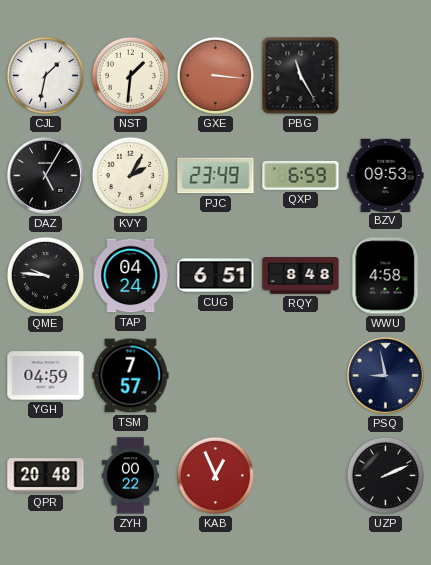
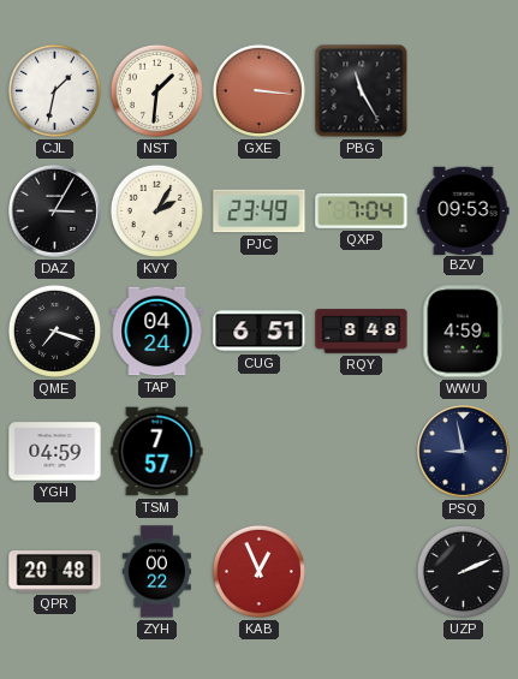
DAZ: 5:05 -> 3:05 (55, 212)
QXP: 6:59 -> 7:04 (362, 210)
QME: 9:46 -> 7:18 (54, 330)
WWU: 4:58 -> 4:59 (464, 332)
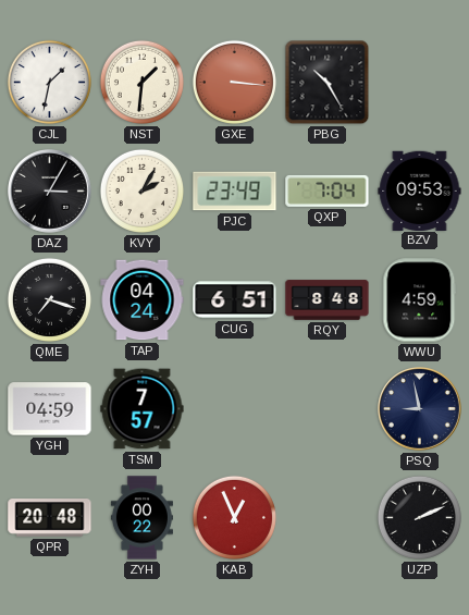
PBG: 11:25 -> 10:25 (328, 83)
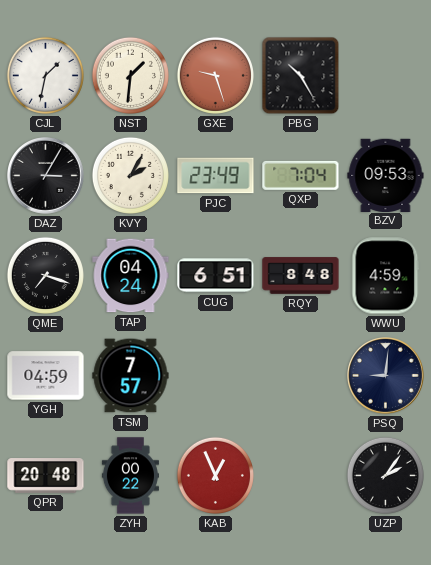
GXE: 3:16 -> 9:27 (215, 75)
PSQ: 8:58 -> 9:01 (386, 376)
UZP: 2:11 -> 2:06 (385, 475)
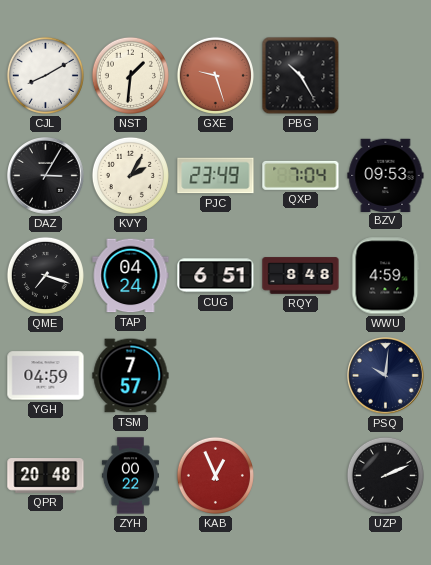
CJL: 1:32 -> 8:10 (45, 75)
PSQ: 9:01 -> 10:01 (386, 376)
UZP: 2:06 -> 2:11 (385, 475)
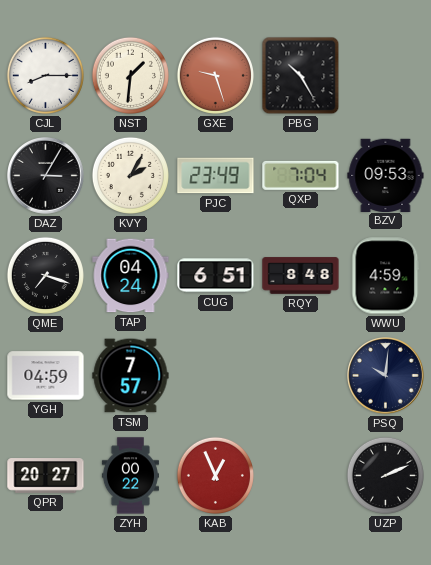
CJL: 8:10 -> 8:15 (45, 75)
QPR: 20:48 -> 20:27 (46, 476)
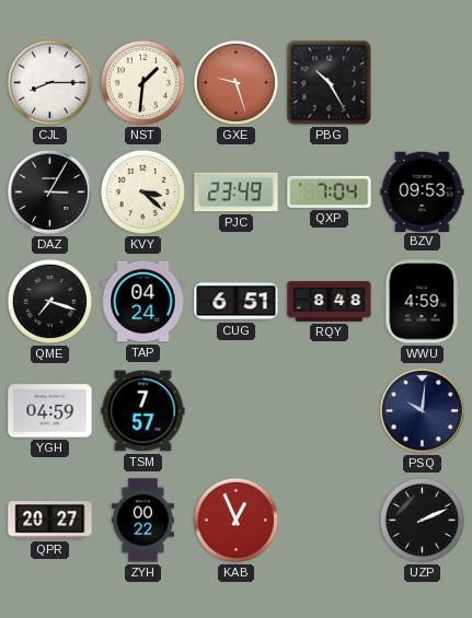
KVY: 2:05 -> 3:22 (142, 191)
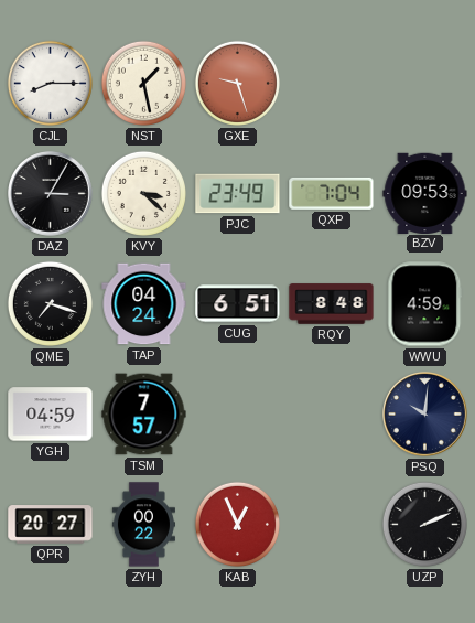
NST: 1:31 -> 1:28 (143, 83)
PBG: 10:25 -> none (330, 83)
